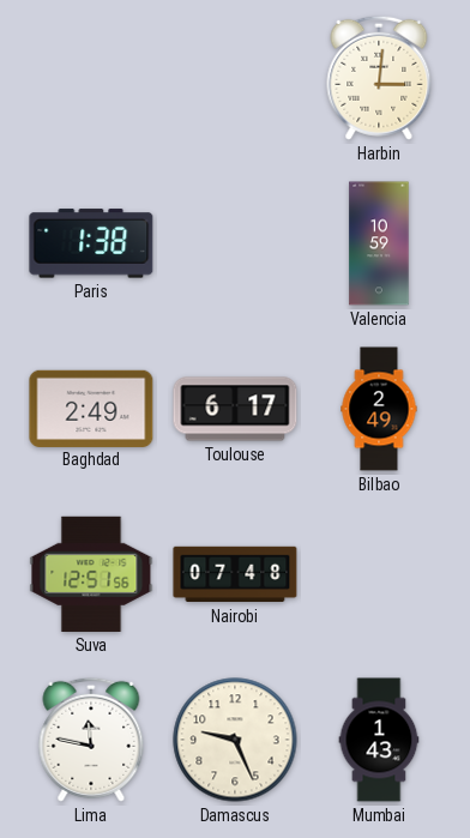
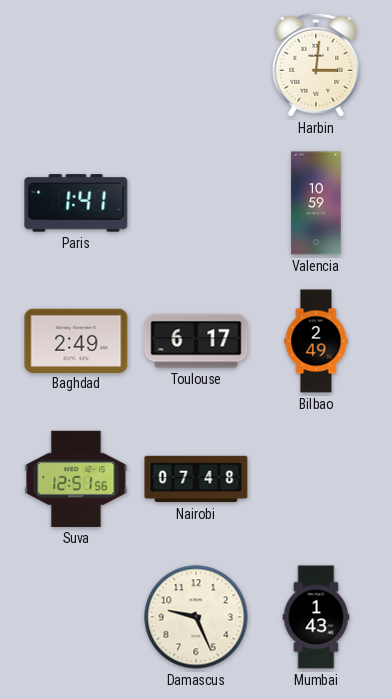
Paris: 1:38 -> 1:41 (76, 203)
Lima: 11:47 -> none (91, 740)
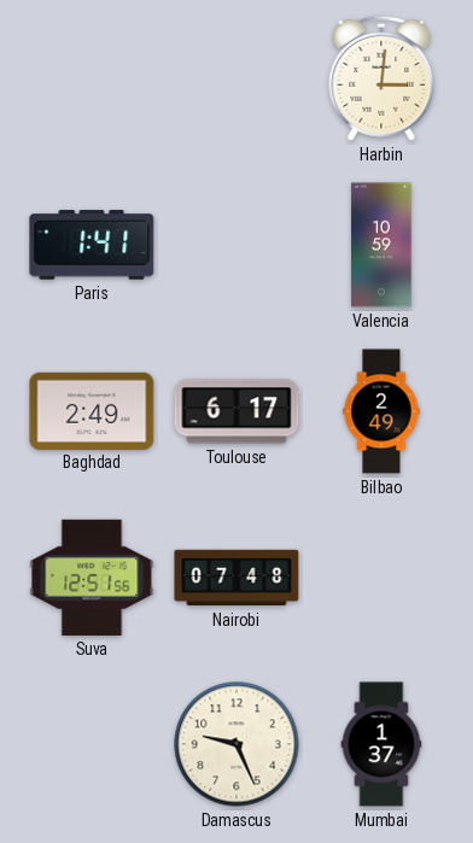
Mumbai: 1:43 -> 1:37 (381, 744)
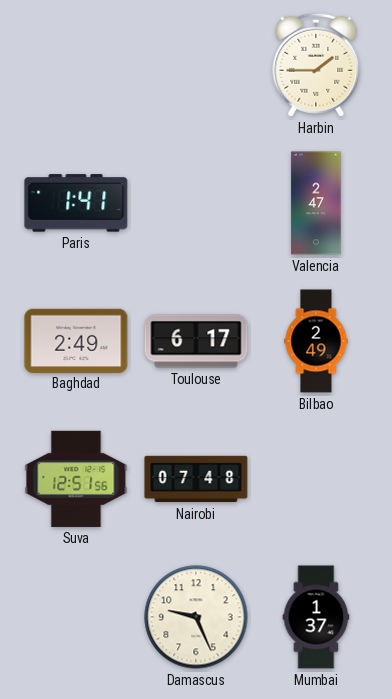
Harbin: 3:01 -> 1:45 (316, 65)
Valencia: 10:59 -> 2:47 (316, 203)
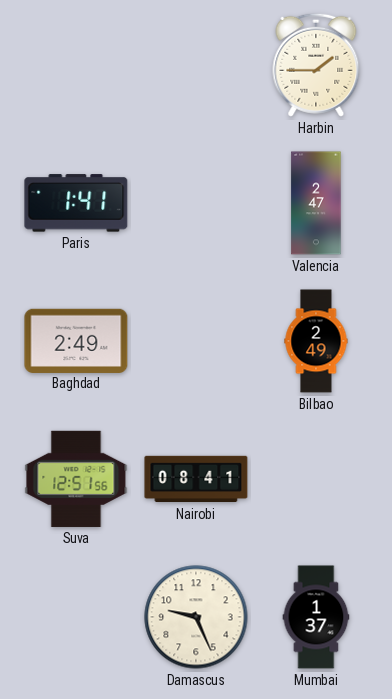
Toulouse: 6:17 -> none (196, 341)
Nairobi: 07:48 -> 08:41 (196, 479)
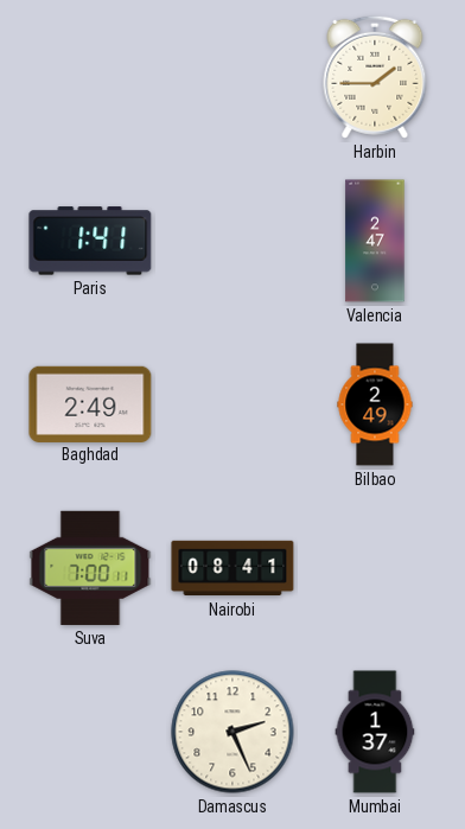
Suva: 12:51 -> 7:00 (90, 568)
Damascus: 9:26 -> 2:26 (232, 732)
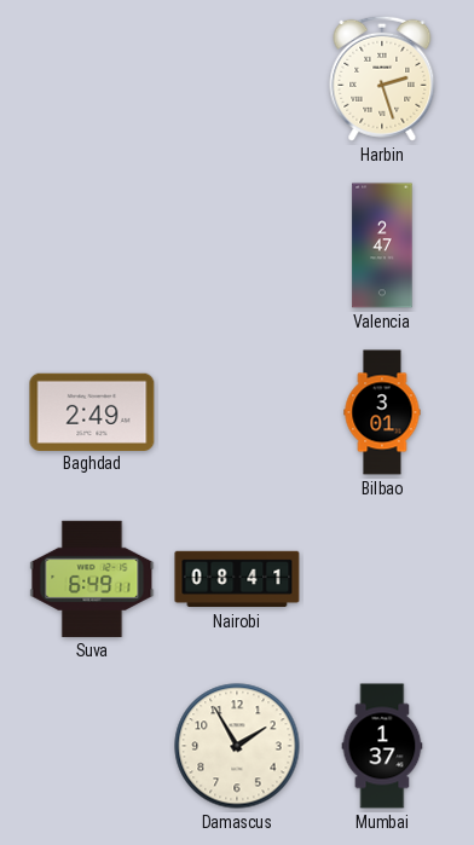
Harbin: 1:45 -> 2:27 (382, 79)
Paris: 1:41 -> none (90, 241)
Bilbao: 2:49 -> 3:01 (382, 412)
Suva: 7:00 -> 6:49 (92, 579)
Damascus: 2:26 -> 1:55 (237, 746)
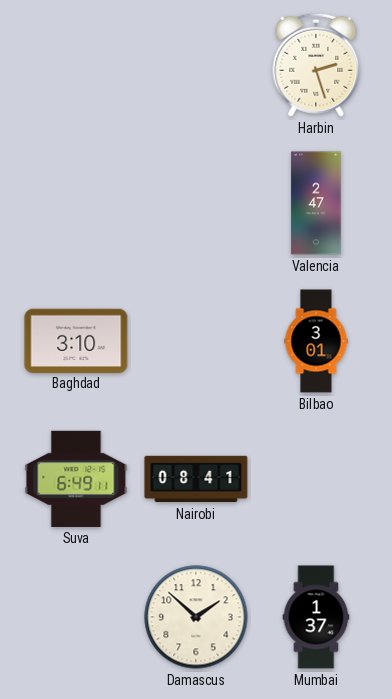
Baghdad: 2:49 -> 3:10 (76, 340)
Damascus: 1:55 -> 1:52 (196, 617)
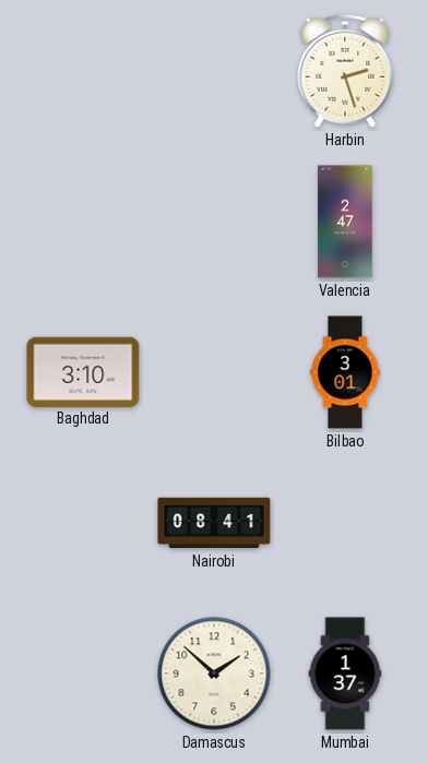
Suva: 6:49 -> none (76, 479)
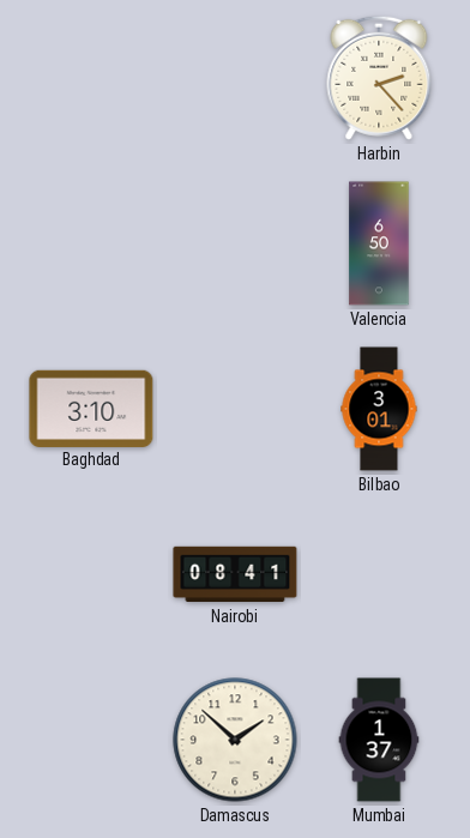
Harbin: 2:27 -> 2:23 (379, 78)
Valencia: 2:47 -> 6:50 (379, 243)
